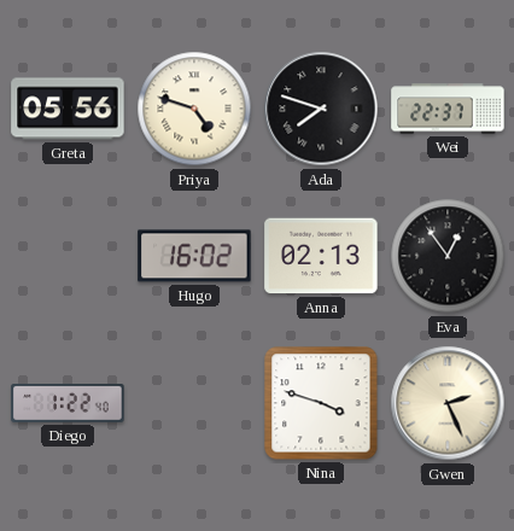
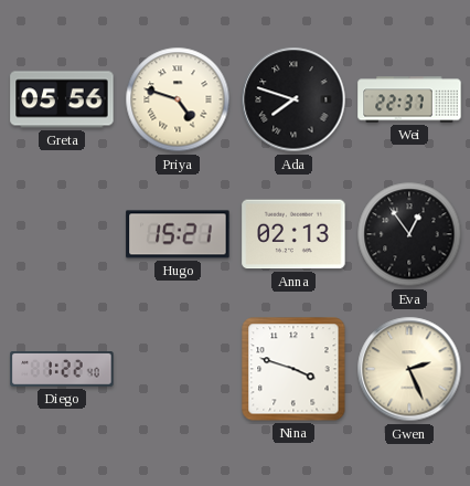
Hugo: 16:02 -> 15:21 (178, 234)
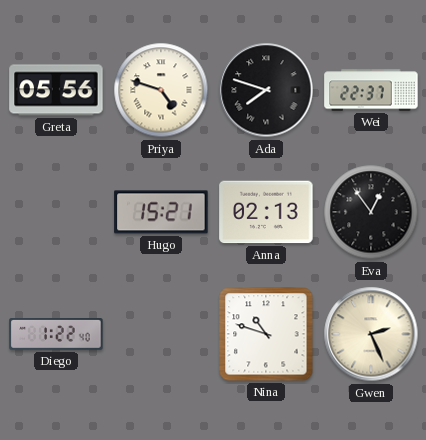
Nina: 3:48 -> 10:48 (266, 334)
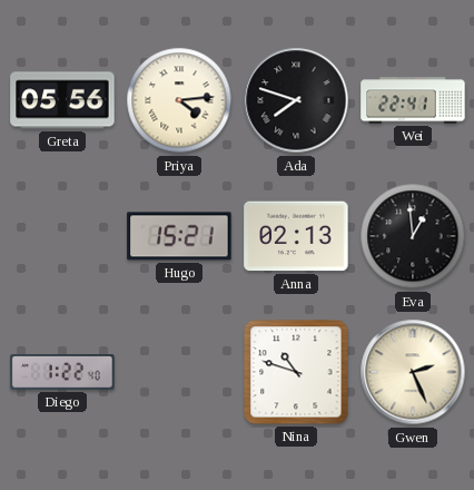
Priya: 4:48 -> 4:14 (179, 100)
Wei: 22:37 -> 22:41 (413, 100)
Eva: 12:54 -> 12:59 (413, 236)
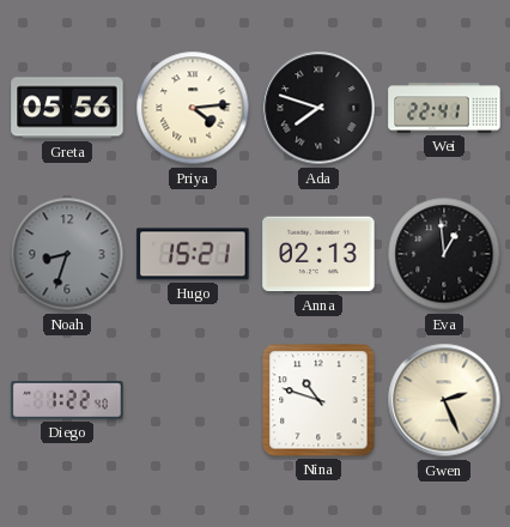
Noah: none -> 8:33 (67, 254)
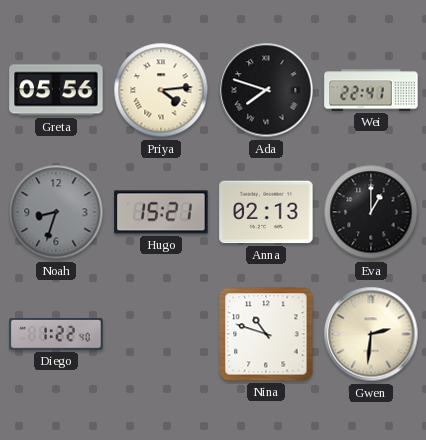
Eva: 12:59 -> 1:00 (371, 212)
Gwen: 2:26 -> 2:31 (371, 334)
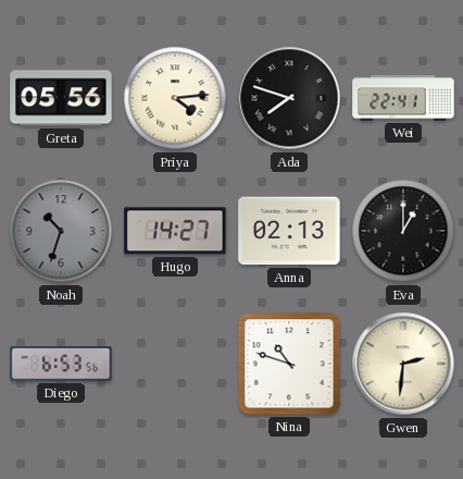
Noah: 8:33 -> 10:33 (61, 231)
Hugo: 15:21 -> 14:27 (175, 231)
Diego: 1:22 -> 6:53 (61, 365)
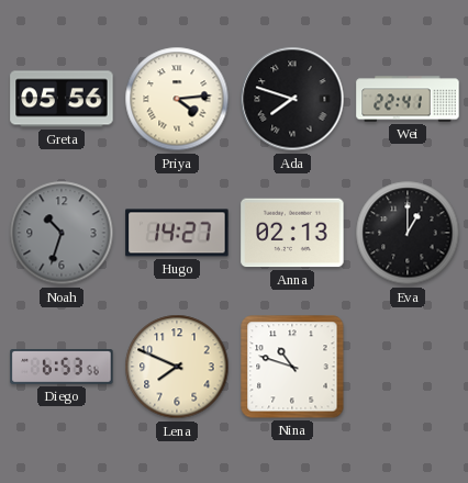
Lena: none -> 7:49 (177, 367)
Gwen: 2:31 -> none (403, 364)
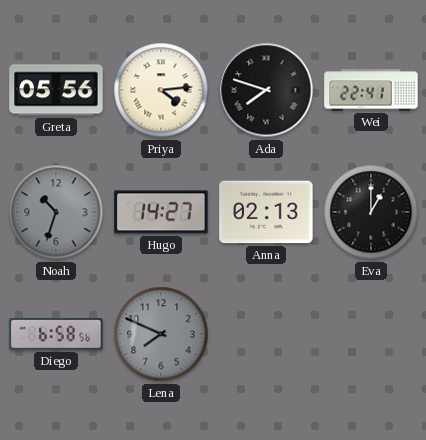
Diego: 6:53 -> 6:58 (56, 335)
Lena dial: cream -> grey (161, 334)
Nina: 10:48 -> none (292, 367)
